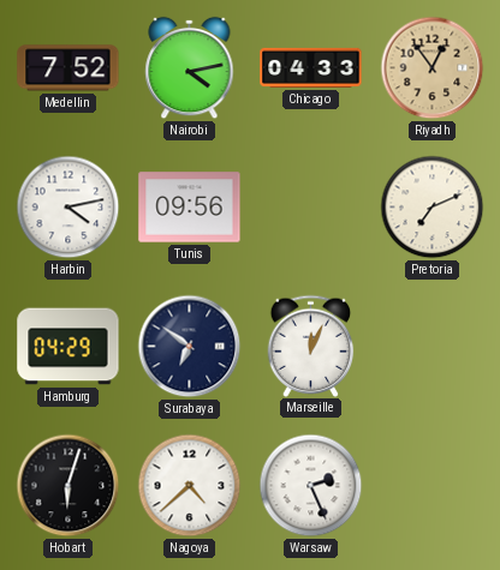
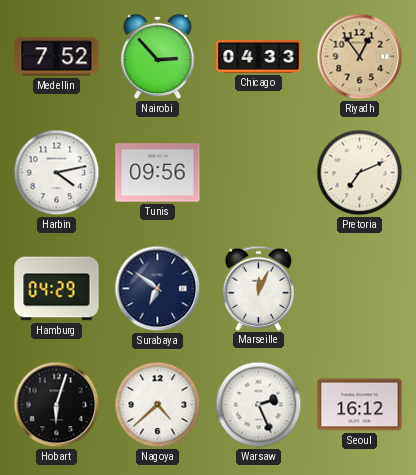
Nairobi: 4:13 -> 2:53 (158, 57)
Seoul: none -> 16:12 (360, 405)
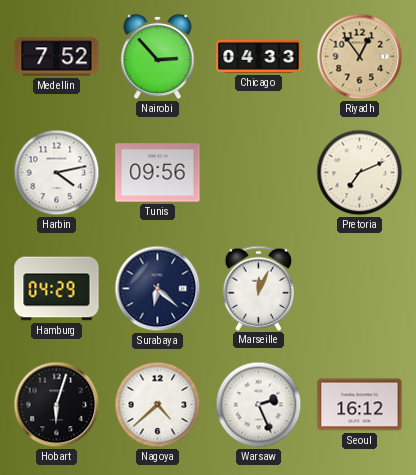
Surabaya: 6:51 -> 6:22 (158, 289)
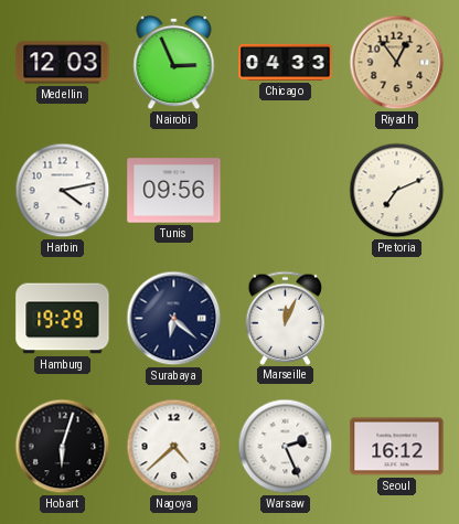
Medellin: 7:52 -> 12:03 (63, 63)
Nairobi: 2:53 -> 2:56 (174, 63)
Hamburg: 04:29 -> 19:29 (63, 319)
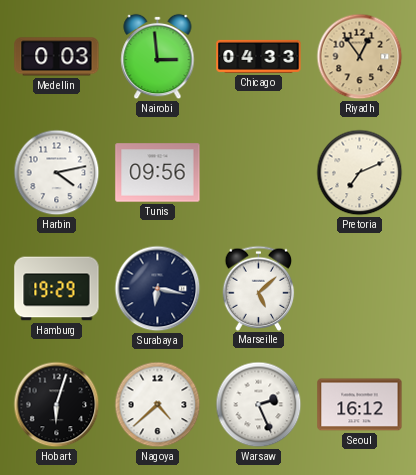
Medellin: 12:03 -> 0:03 (57, 57)
Nairobi: 2:56 -> 2:59 (158, 57)
Surabaya: 6:22 -> 6:17 (158, 289)
Marseille: 12:04 -> 5:08 (259, 288)
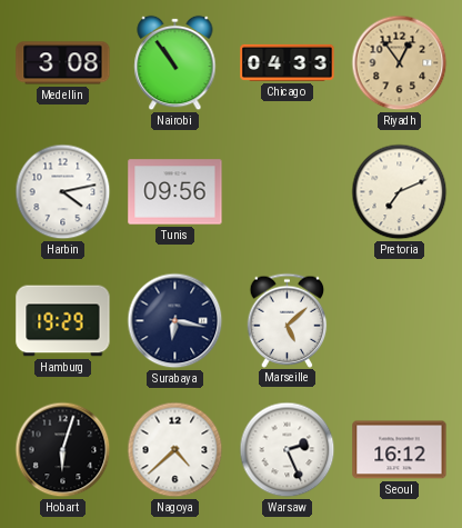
Medellin: 0:03 -> 3:08 (63, 63)
Nairobi: 2:59 -> 10:54 (175, 63)
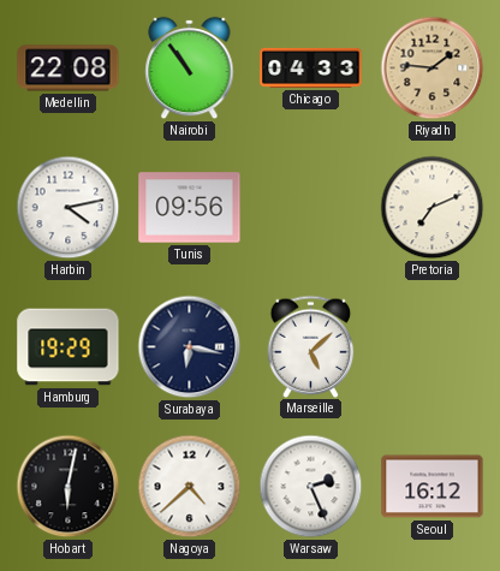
Medellin: 3:08 -> 22:08 (69, 69)
Riyadh: 12:54 -> 1:46 (433, 69)
Hobart: 6:03 -> 6:02 (69, 487)
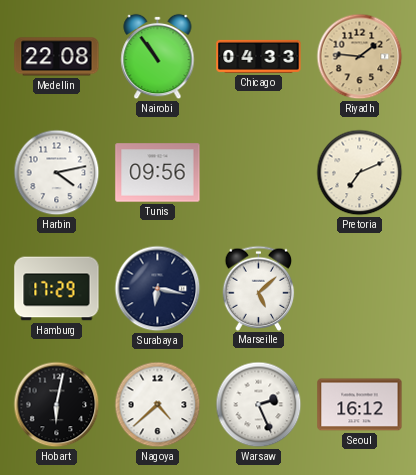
Hamburg: 19:29 -> 17:29 (57, 289)
